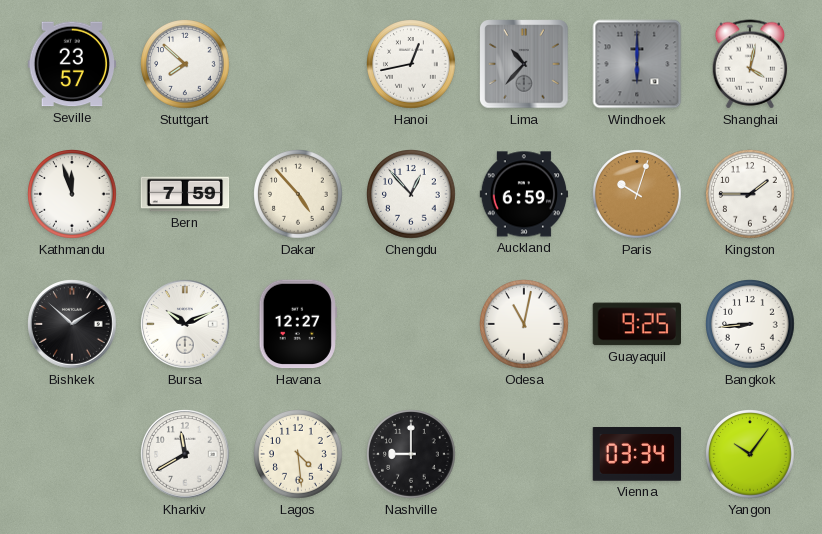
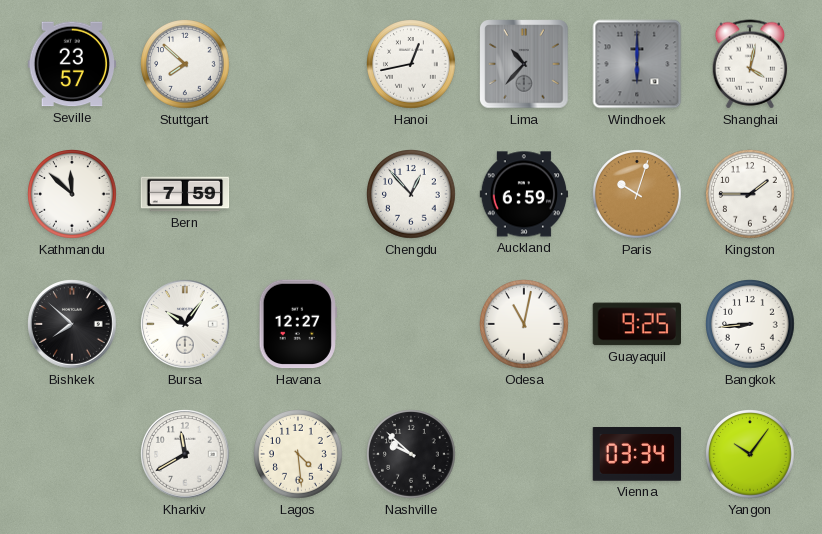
Kathmandu: 11:57 -> 11:52 (72, 194)
Dakar: 4:53 -> none (298, 194)
Bishkek: 1:52 -> 7:52 (72, 324)
Bursa: 10:11 -> 10:06 (185, 324)
Nashville: 9:00 -> 9:52 (411, 454)
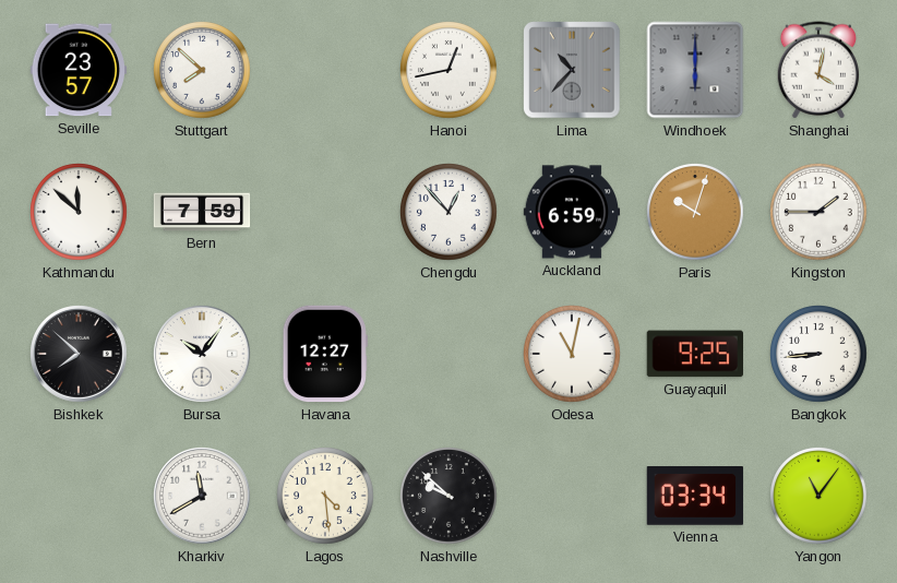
Yangon: 10:06 -> 11:06 (818, 496)
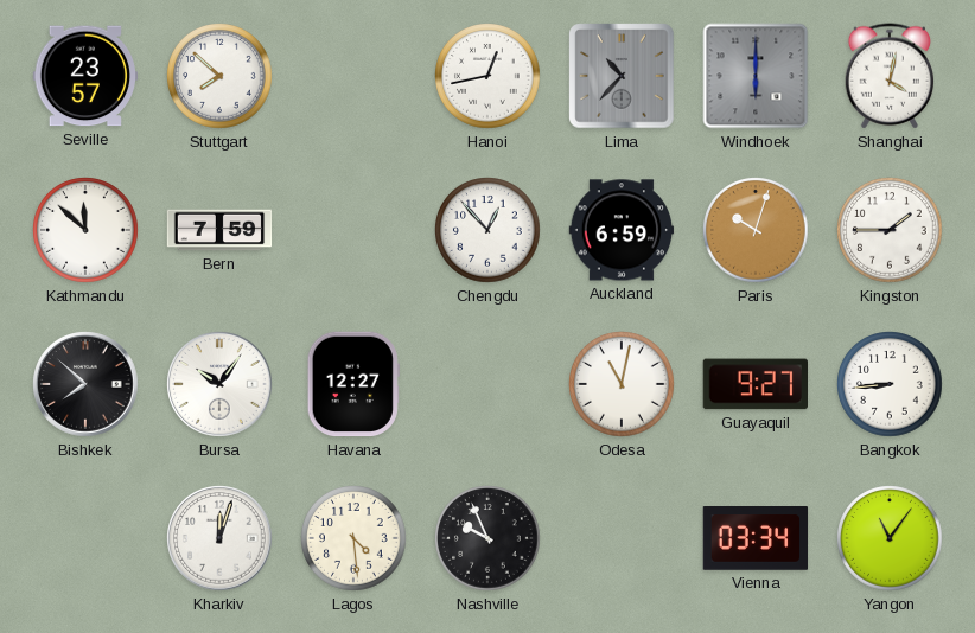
Guayaquil: 9:25 -> 9:27 (754, 384)
Kharkiv: 11:40 -> 12:03 (219, 538)
Nashville: 9:52 -> 9:56 (487, 538)
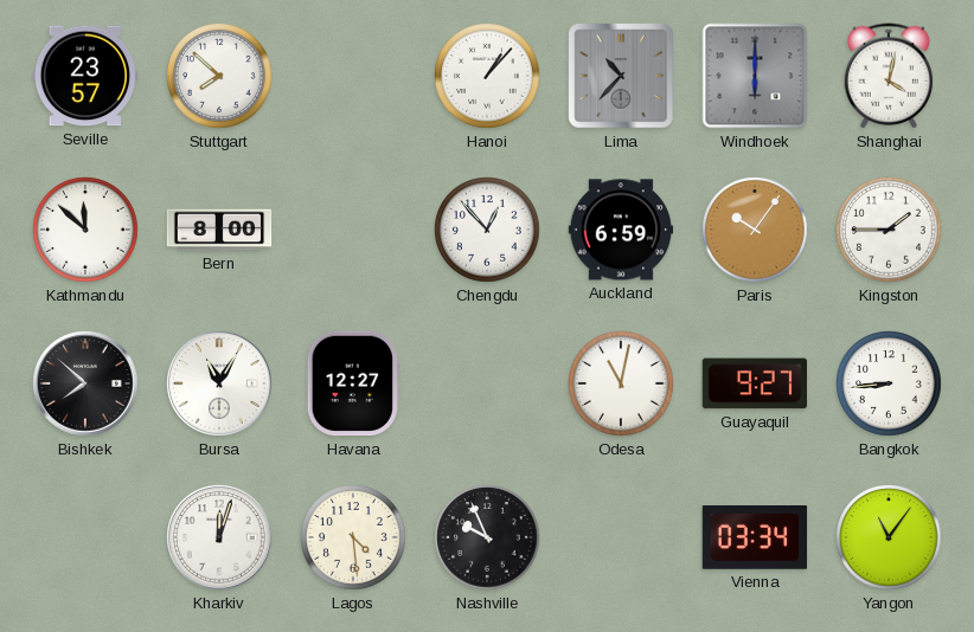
Hanoi: 12:43 -> 1:07 (487, 76)
Bern: 7:59 -> 8:00 (219, 230)
Paris: 10:03 -> 10:06 (755, 230)
Bursa: 10:06 -> 11:05 (219, 383)
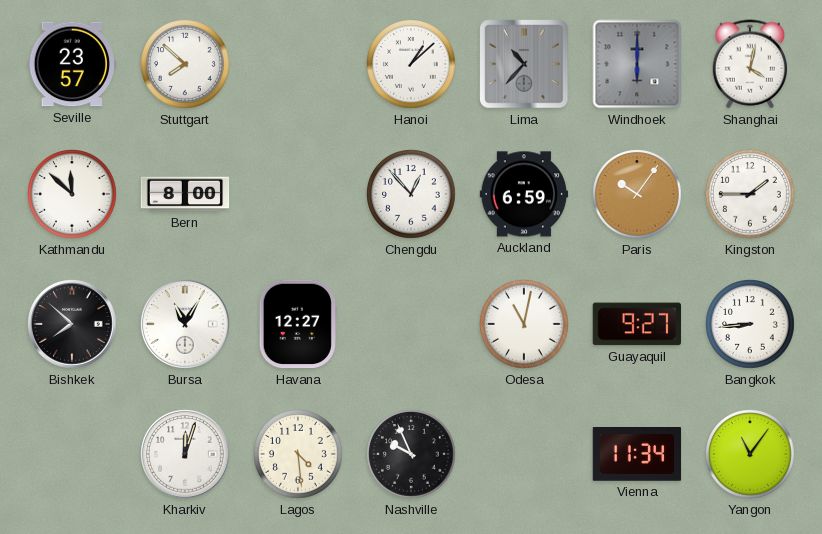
Hanoi: 1:07 -> 1:08 (411, 64)
Vienna: 03:34 -> 11:34 (637, 454)
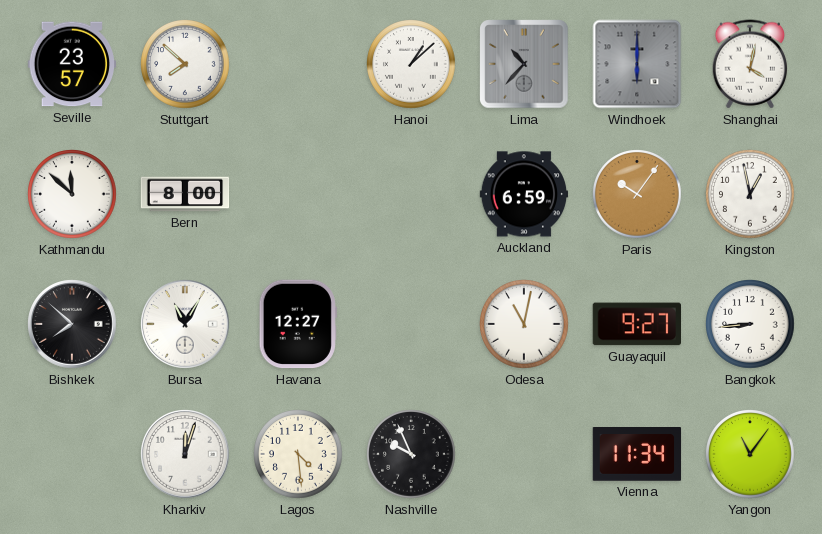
Chengdu: 12:53 -> none (411, 194)
Kingston: 1:45 -> 12:58 (750, 194)
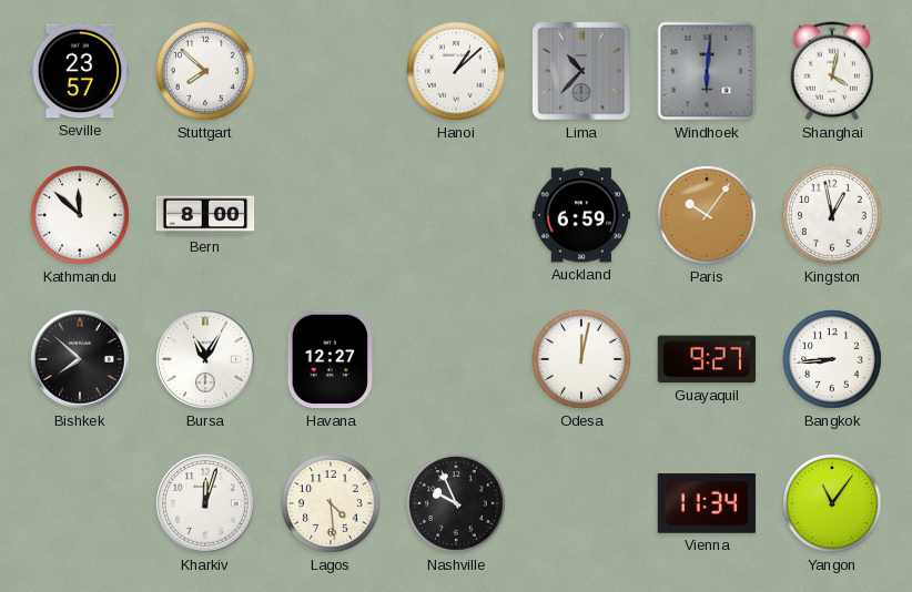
Windhoek: 6:00 -> 6:01 (707, 71)
Odesa: 11:02 -> 12:02 (581, 359)
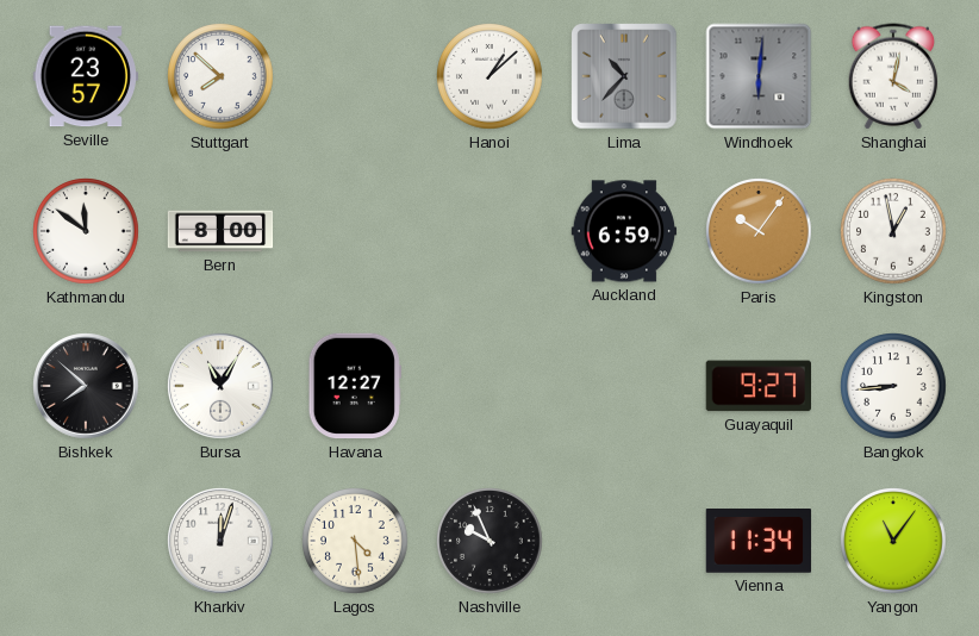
Kathmandu: 11:52 -> 11:51 (86, 231)
Odesa: 12:02 -> none (581, 359)
